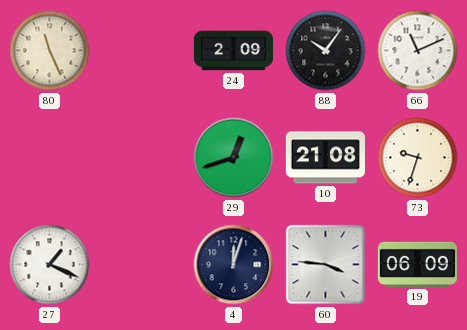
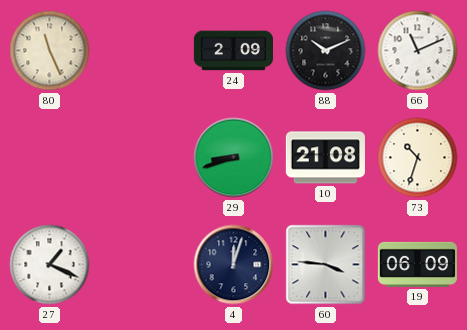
88: 10:06 -> 10:11 (326, 51)
29: 12:42 -> 8:42 (234, 158)
73: 9:33 -> 10:33 (418, 158)
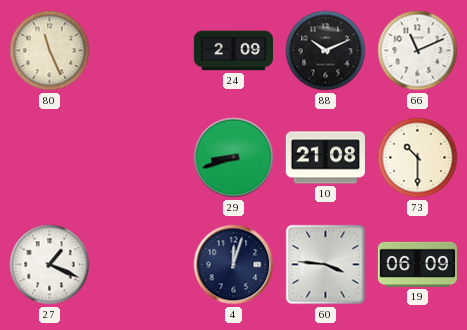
73: 10:33 -> 10:30 (418, 158)
